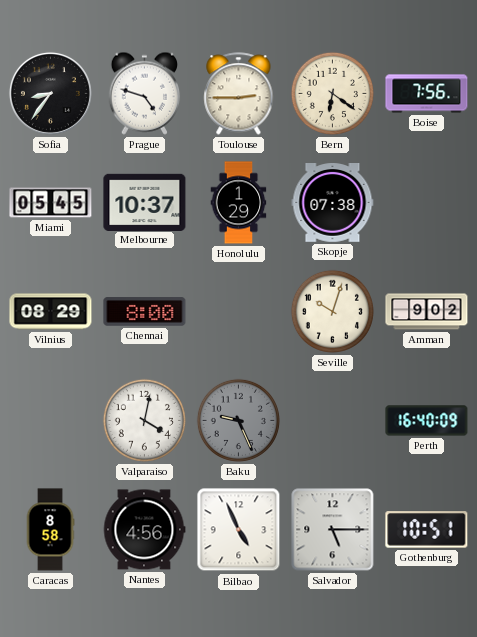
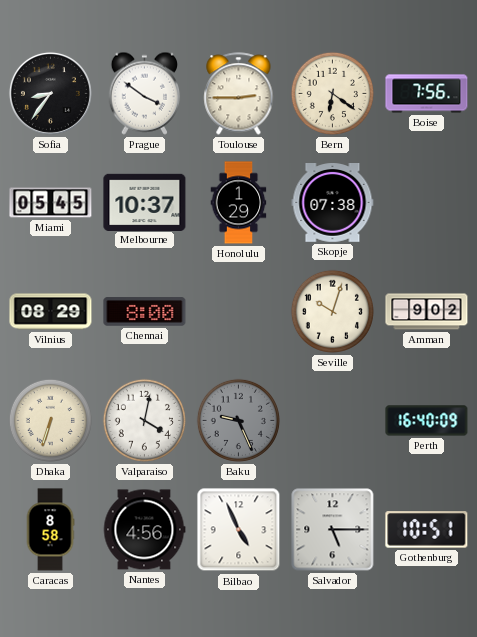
Prague: 4:48 -> 3:51 (145, 93)
Dhaka: none -> 6:33 (50, 420)
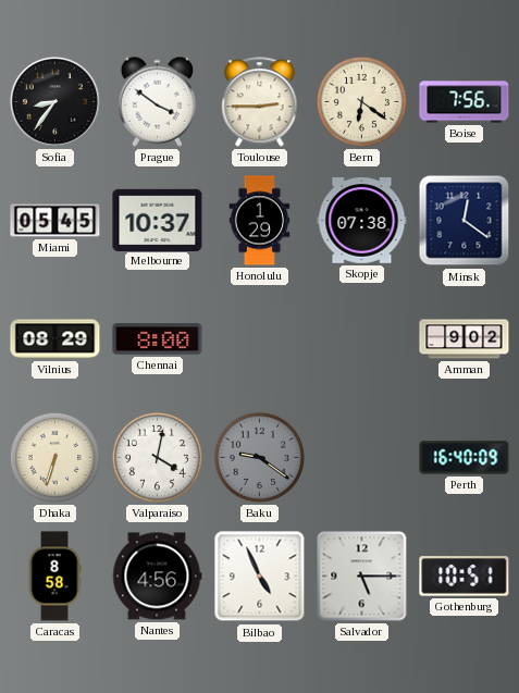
Minsk: none -> 12:21 (465, 221)
Seville: 10:03 -> none (332, 311)
Baku: 9:26 -> 9:21 (259, 457)
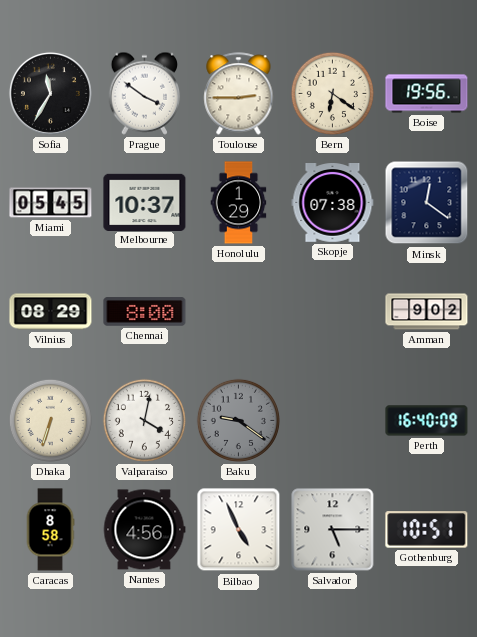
Sofia: 8:36 -> 11:35 (50, 93)
Boise: 7:56 -> 19:56 (427, 94)
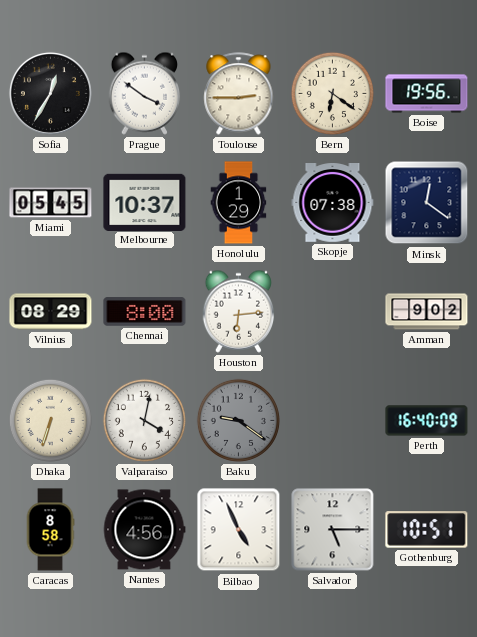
Sofia: 11:35 -> 12:35 (50, 93)
Houston: none -> 6:14 (239, 311)
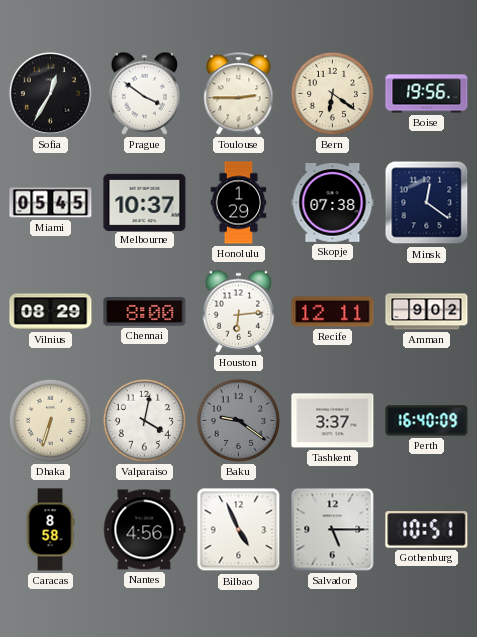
Recife: none -> 12:11 (333, 312)
Tashkent: none -> 3:37 (333, 421)
